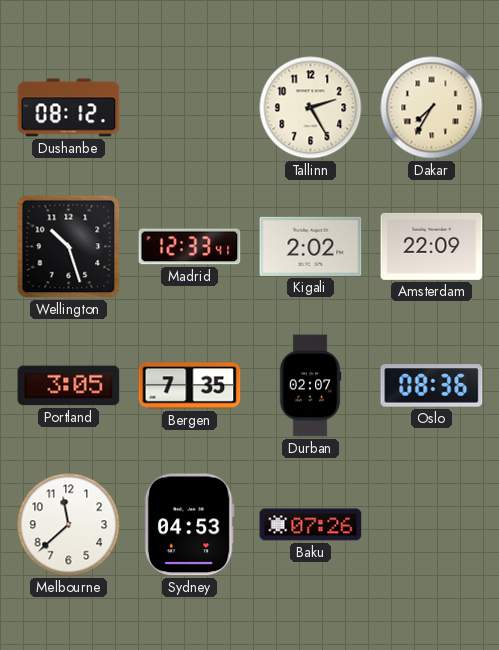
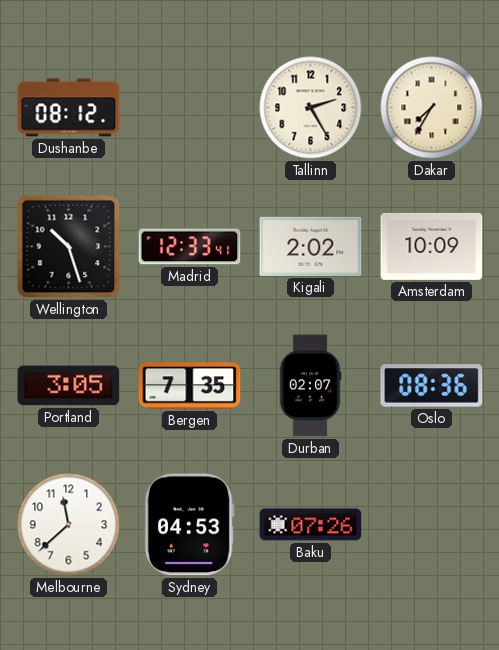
Amsterdam: 22:09 -> 10:09 (432, 246)
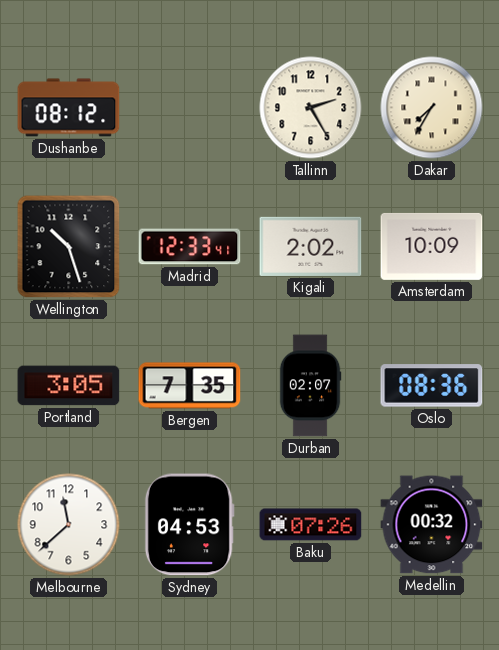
Medellin: none -> 00:32 (432, 525)
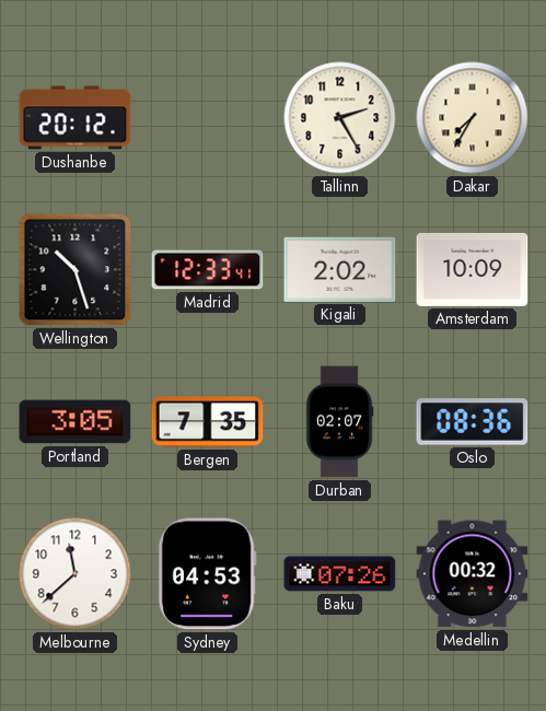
Dushanbe: 08:12 -> 20:12 (75, 118)
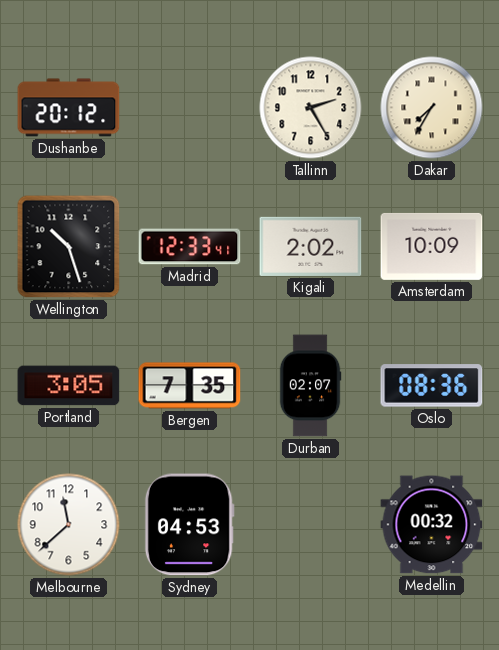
Baku: 07:26 -> none (340, 574)
